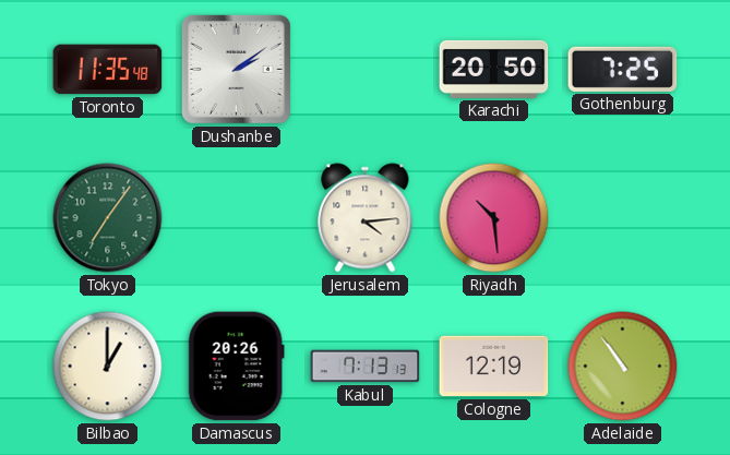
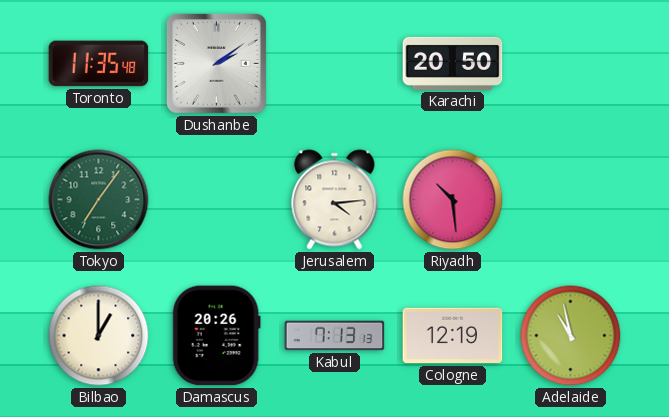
Gothenburg: 7:25 -> none (623, 69)
Adelaide: 10:54 -> 10:58 (571, 336)
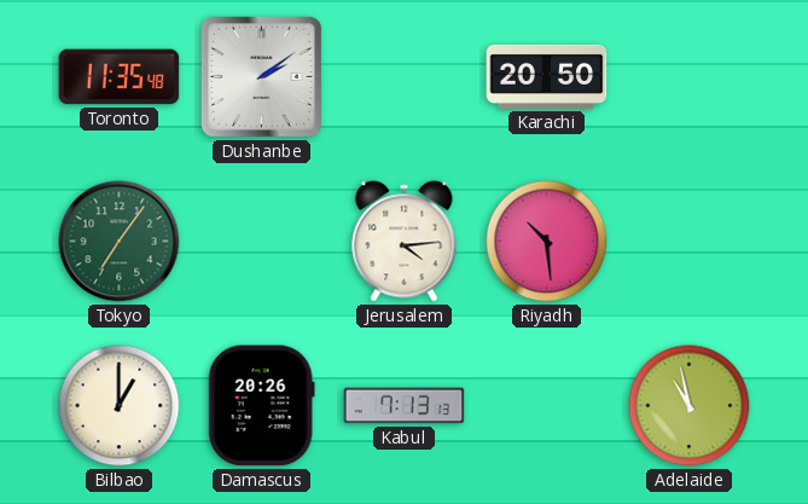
Cologne: 12:19 -> none (453, 336)
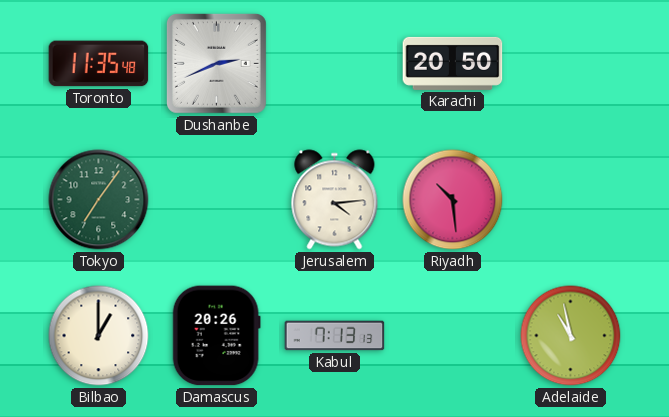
Dushanbe: 2:09 -> 2:41 (216, 63)
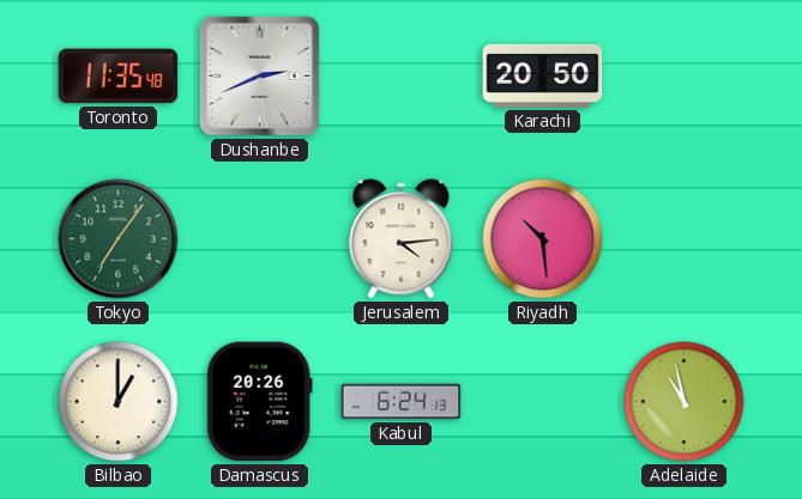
Kabul: 7:13 -> 6:24 (402, 402)
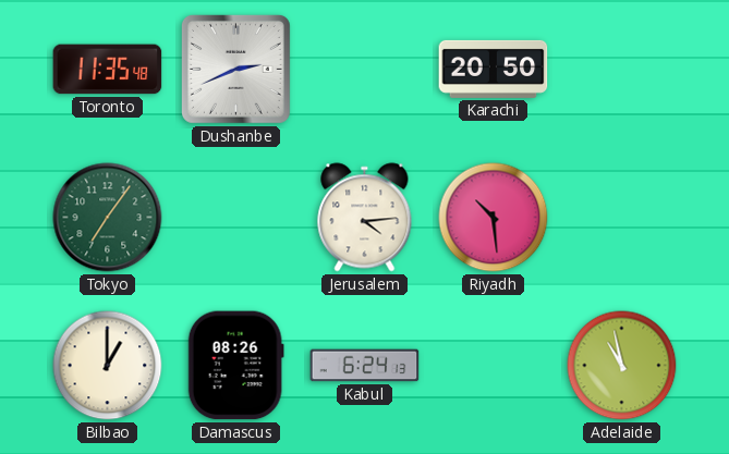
Damascus: 20:26 -> 08:26 (235, 366)
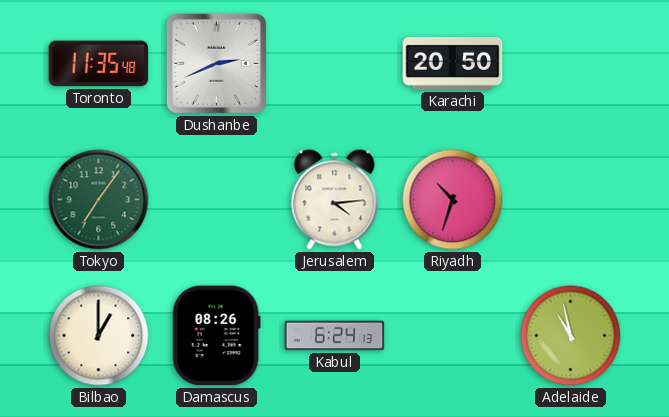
Riyadh: 10:29 -> 10:33 (453, 200)
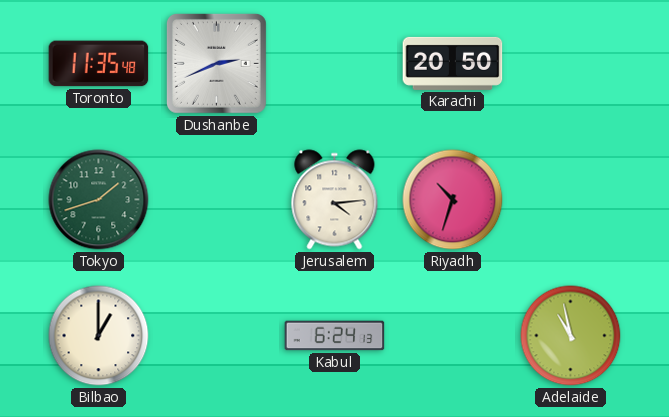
Tokyo: 7:06 -> 1:42 (99, 200)
Damascus: 08:26 -> none (216, 336)
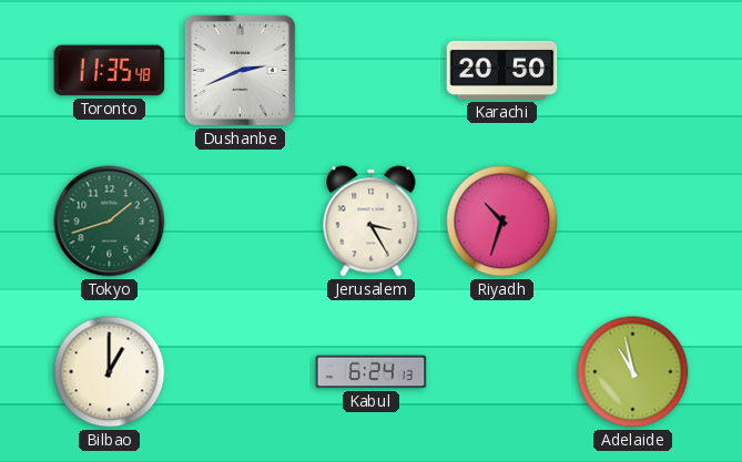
Jerusalem: 4:14 -> 3:25 (372, 222)
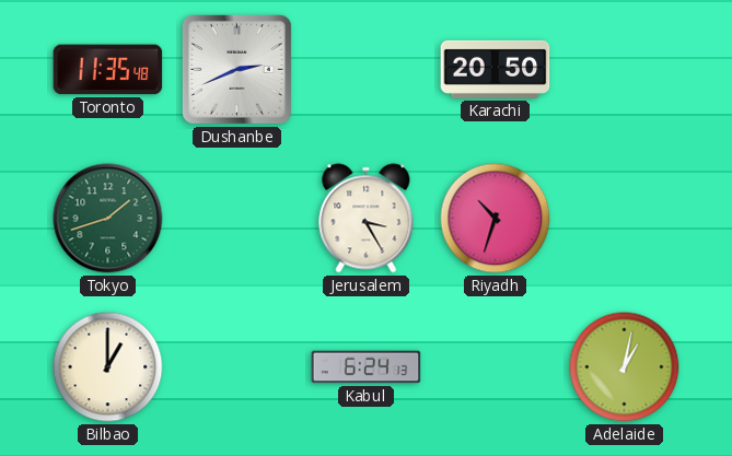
Adelaide: 10:58 -> 1:02 (625, 367)
